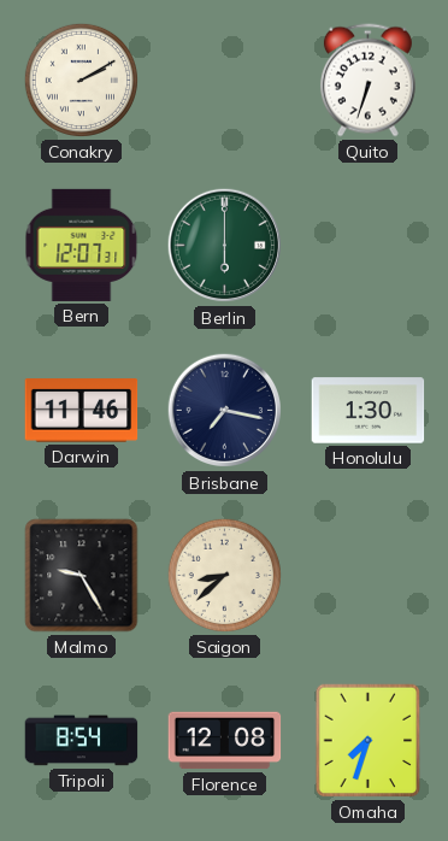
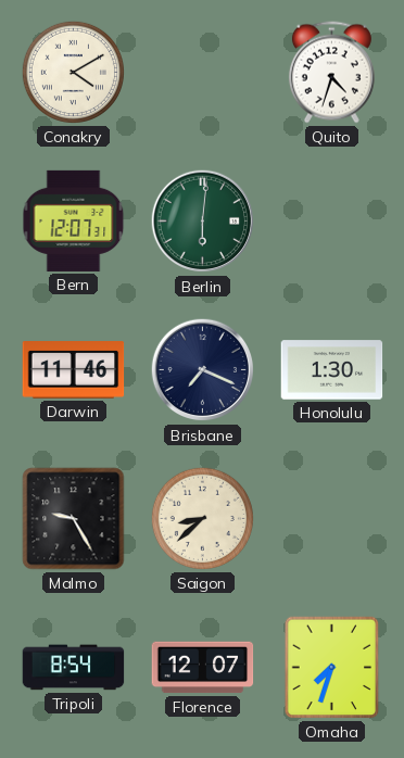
Conakry: 2:10 -> 4:10 (73, 72)
Quito: 6:33 -> 4:33 (331, 73)
Berlin: 6:00 -> 6:01 (203, 222)
Brisbane: 7:17 -> 7:19 (203, 370)
Florence: 12:08 -> 12:07 (203, 668)
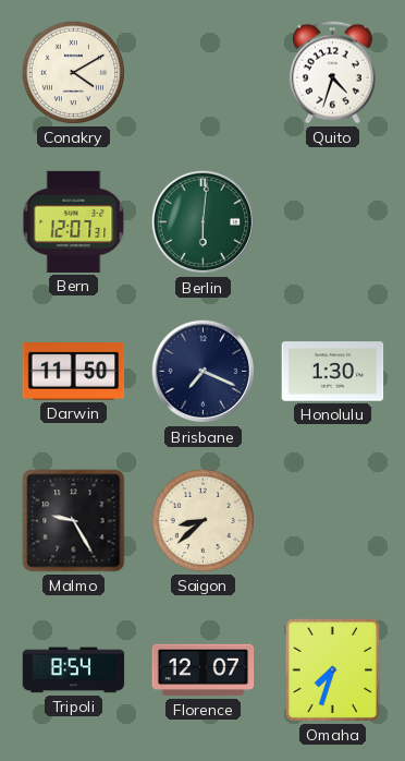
Darwin: 11:46 -> 11:50 (74, 372)
